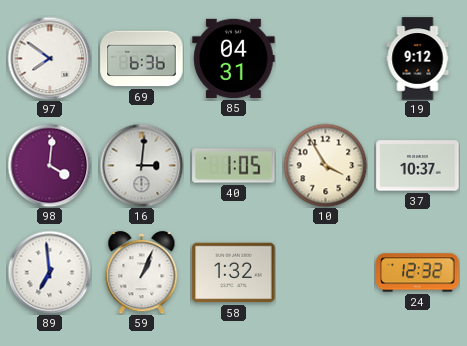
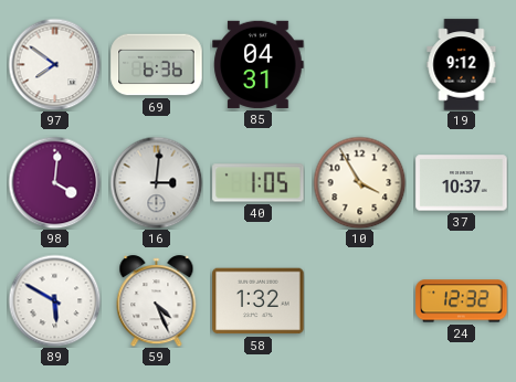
89: 6:59 -> 5:50 (54, 300)
59: 1:04 -> 4:26 (157, 301)
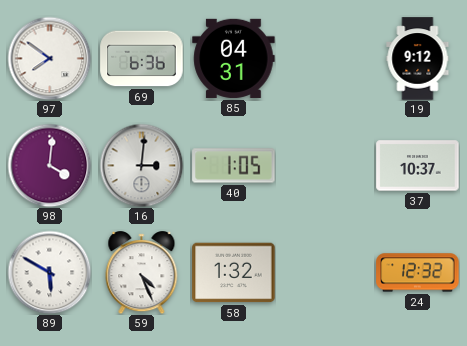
10: 3:55 -> none (359, 182)
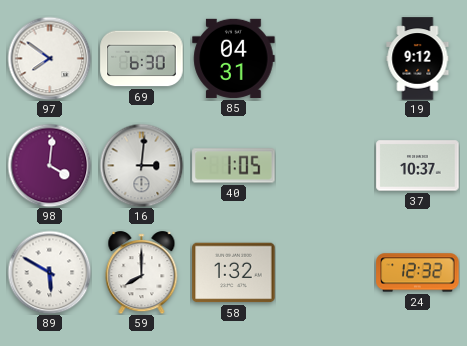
69: 6:36 -> 6:30 (142, 59)
59: 4:26 -> 8:00 (142, 273)
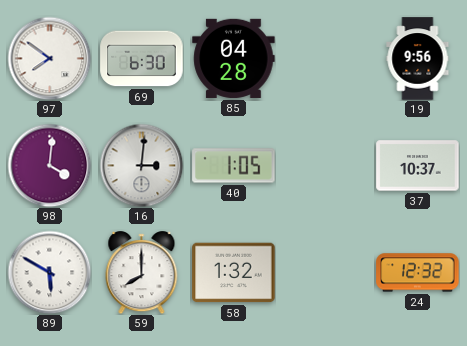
85: 04:31 -> 04:28 (234, 58)
19: 9:12 -> 9:56 (418, 59)
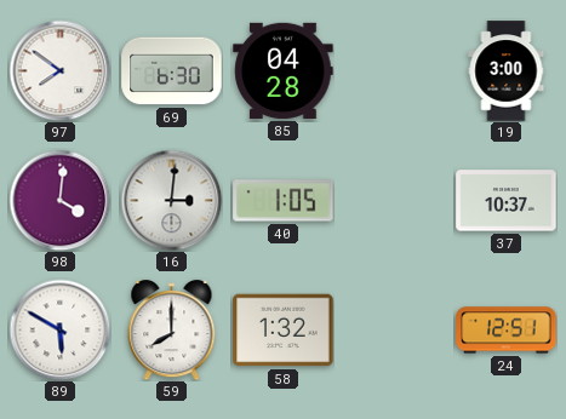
19: 9:56 -> 3:00 (507, 71)
24: 12:32 -> 12:51 (507, 331)
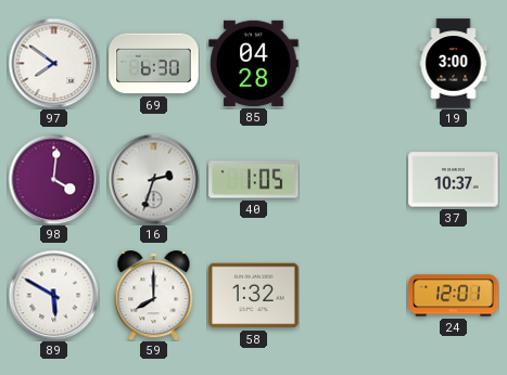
16: 3:01 -> 2:33 (153, 179)
24: 12:51 -> 12:01 (454, 296)
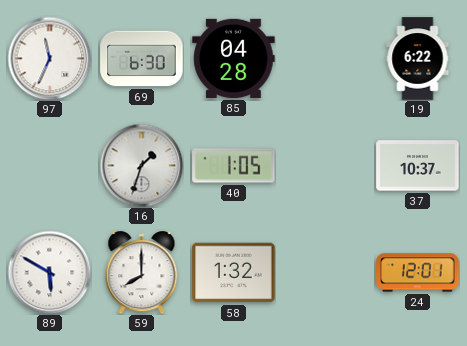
97: 7:51 -> 11:34 (49, 58)
19: 3:00 -> 6:22 (418, 59)
98: 4:01 -> none (53, 179)
16: 2:33 -> 1:33 (141, 165)
